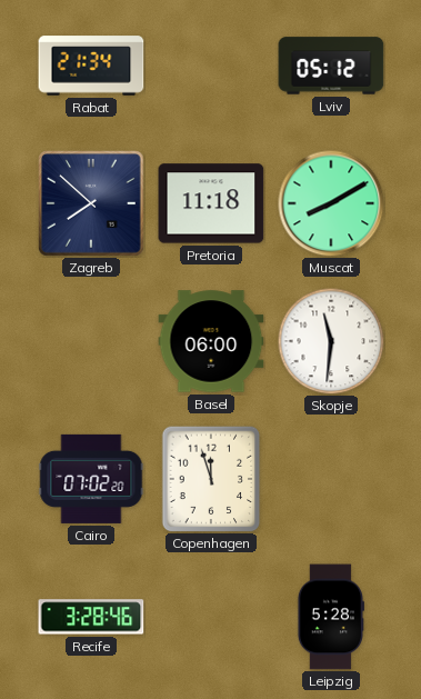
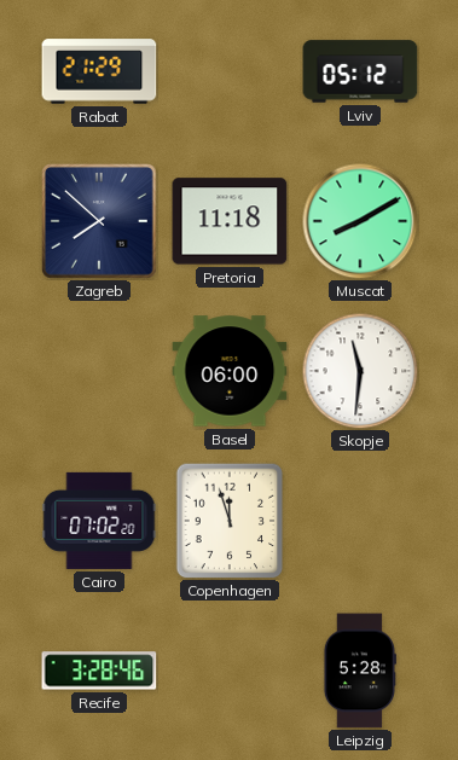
Rabat: 21:34 -> 21:29 (99, 71)
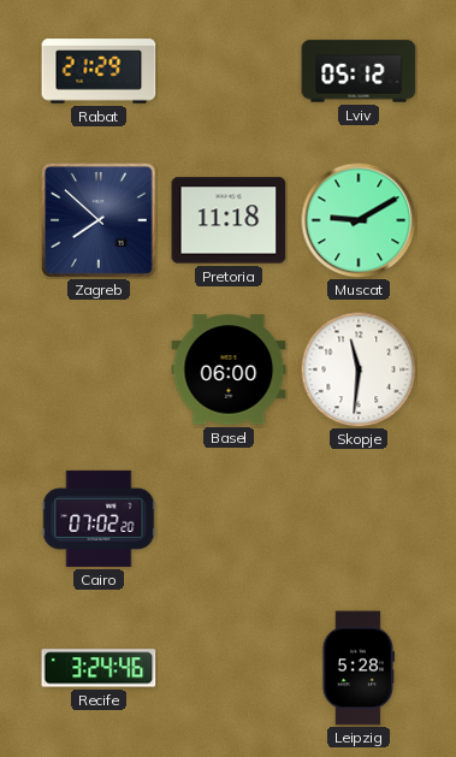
Muscat: 8:10 -> 9:10 (359, 220)
Copenhagen: 11:57 -> none (230, 521)
Recife: 3:28 -> 3:24 (99, 668)
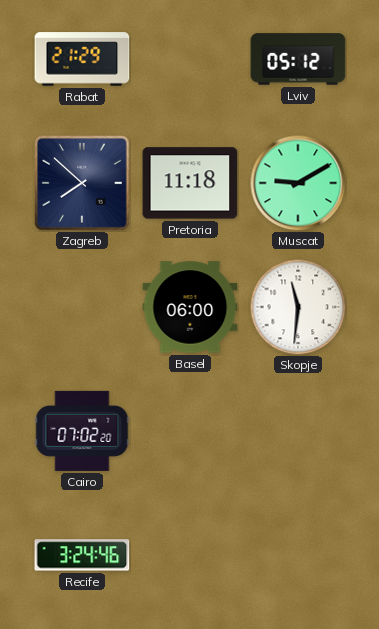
Leipzig: 5:28 -> none (357, 668)
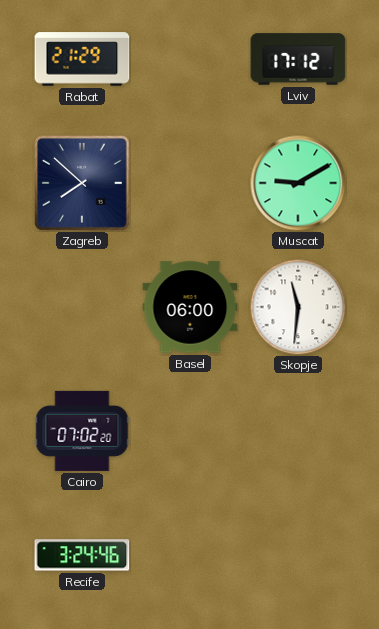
Lviv: 05:12 -> 17:12 (298, 59)
Pretoria: 11:18 -> none (190, 183)
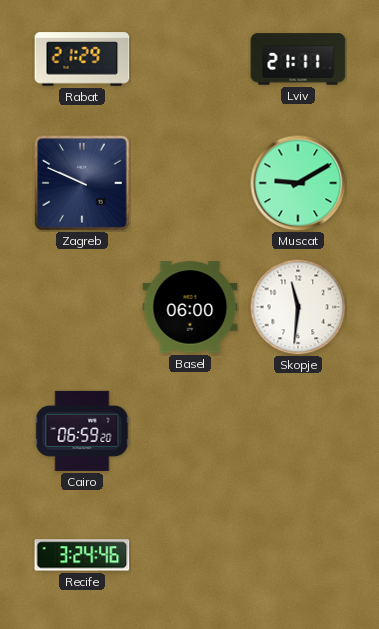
Lviv: 17:12 -> 21:11 (298, 59)
Zagreb: 7:52 -> 9:49 (82, 183)
Cairo: 07:02 -> 06:59 (82, 431)
